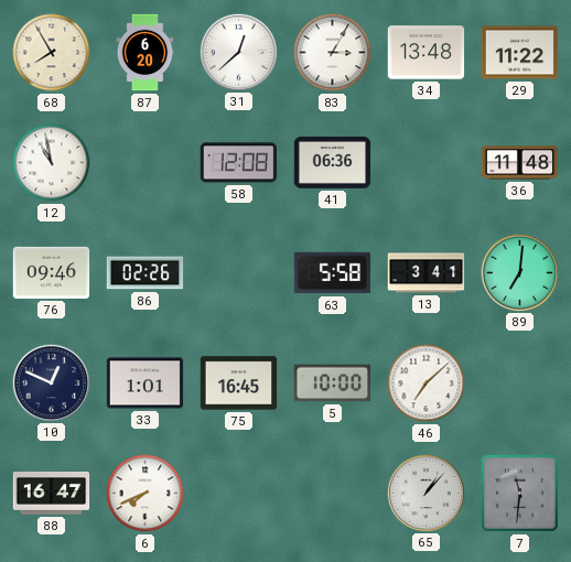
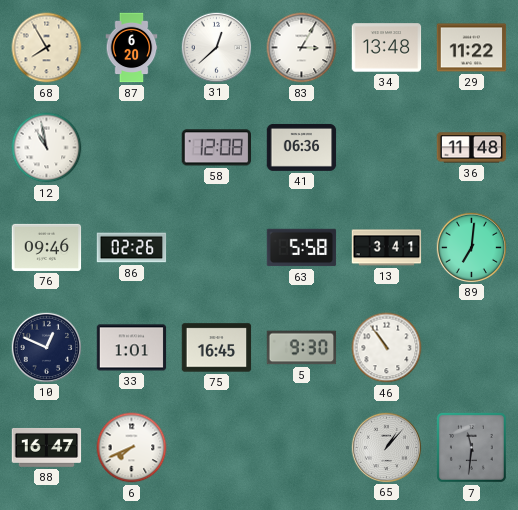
5: 10:00 -> 9:30 (302, 348)
46: 7:08 -> 10:54 (387, 348)
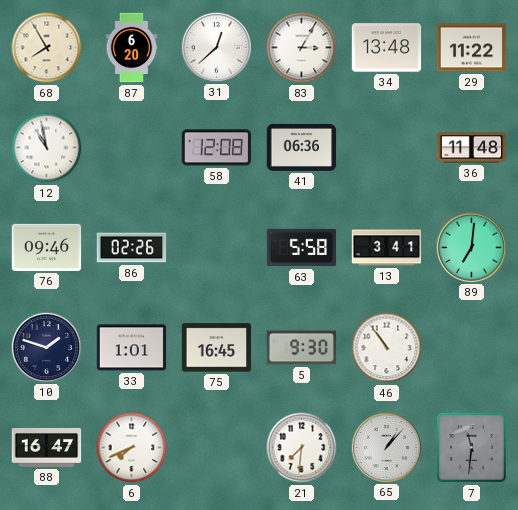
10: 12:49 -> 1:48 (46, 347)
21: none -> 7:31 (302, 448)
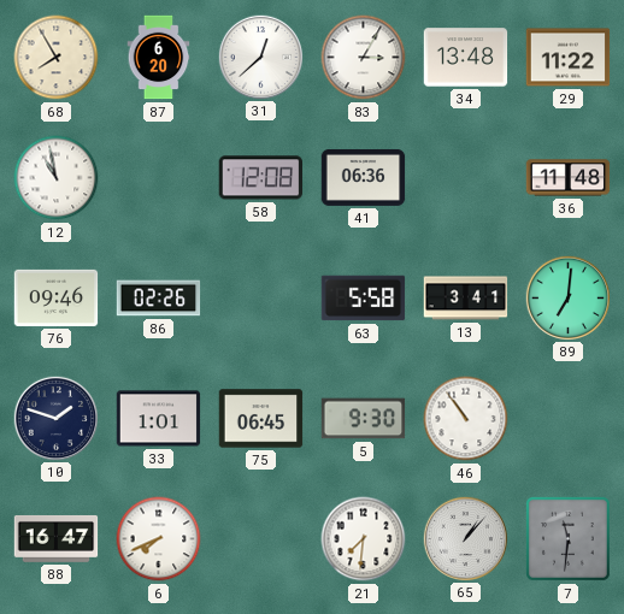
75: 16:45 -> 06:45 (261, 419)
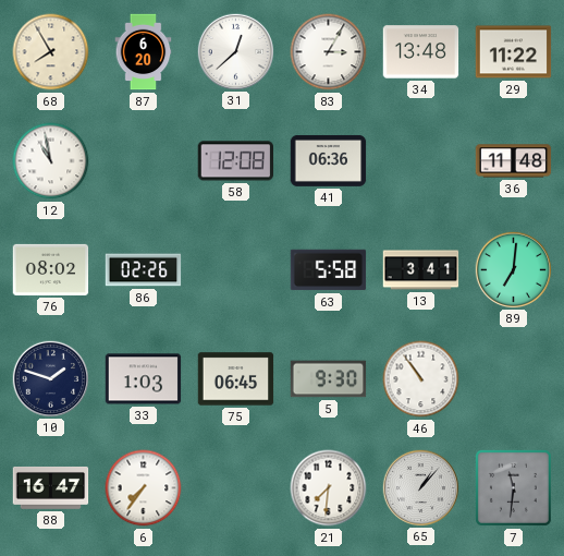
76: 09:46 -> 08:02 (51, 269)
33: 1:01 -> 1:03 (144, 379)
6: 7:41 -> 7:36 (144, 488)
